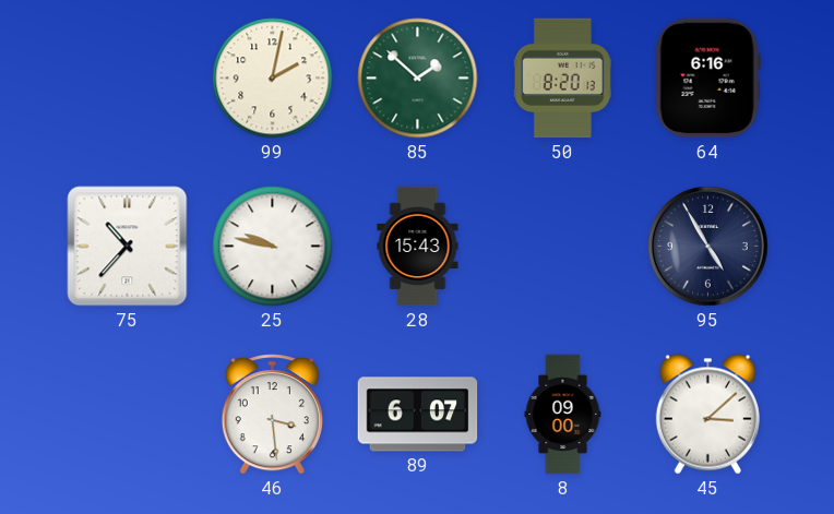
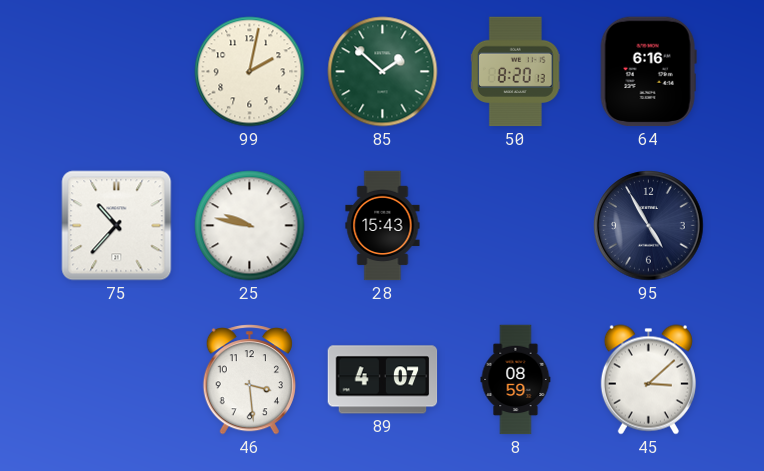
89: 6:07 -> 4:07 (383, 380)
8: 09:00 -> 08:59 (516, 380)
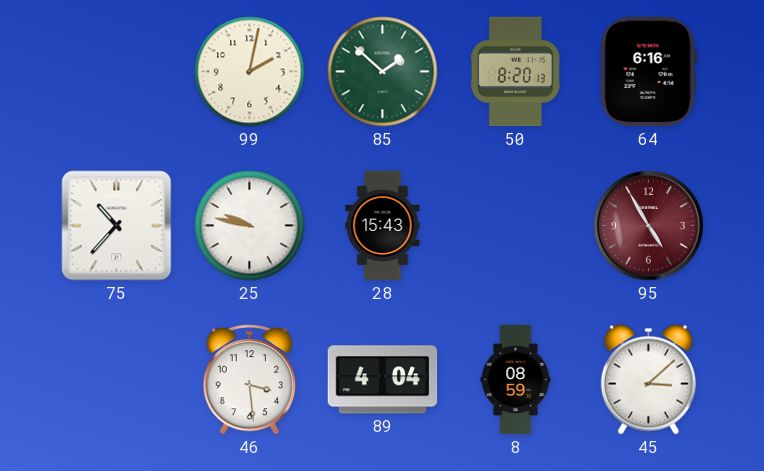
95 dial: navy -> burgundy (649, 226)
89: 4:07 -> 4:04 (383, 380)
